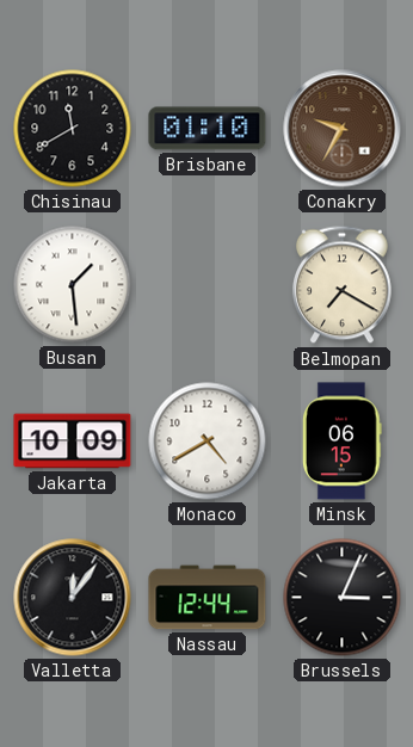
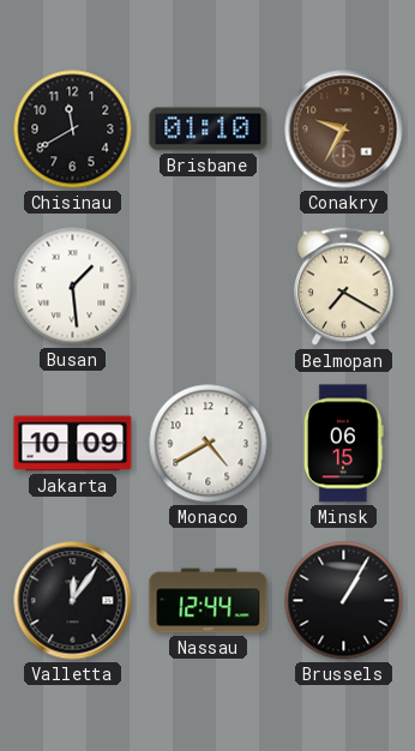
Brussels: 3:04 -> 1:05 (344, 601)
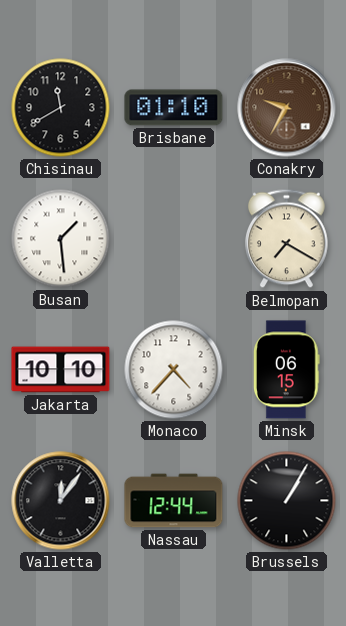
Jakarta: 10:09 -> 10:10 (61, 370)
Monaco: 4:40 -> 4:37 (174, 370)
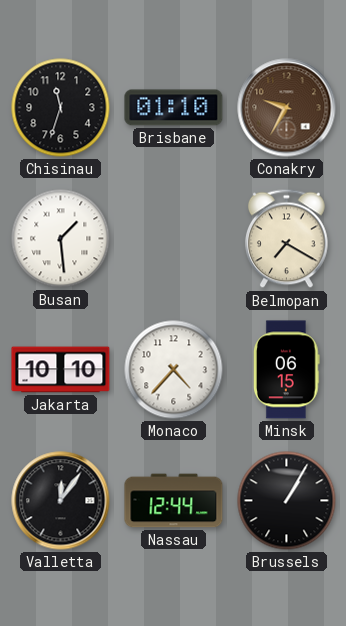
Chisinau: 11:40 -> 11:33 (61, 108)
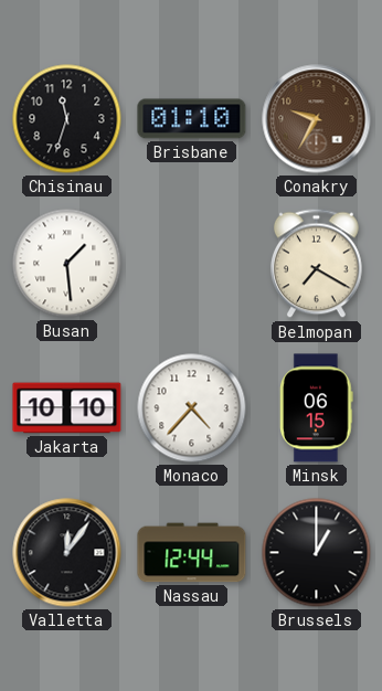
Brussels: 1:05 -> 1:00 (317, 553)
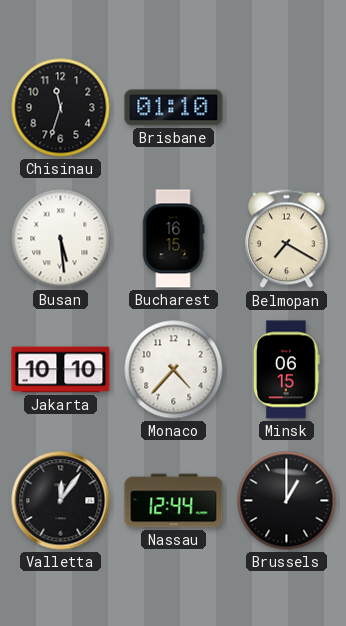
Conakry: 9:35 -> none (317, 119)
Busan: 1:29 -> 5:29 (61, 239)
Bucharest: none -> 16:15 (173, 239)
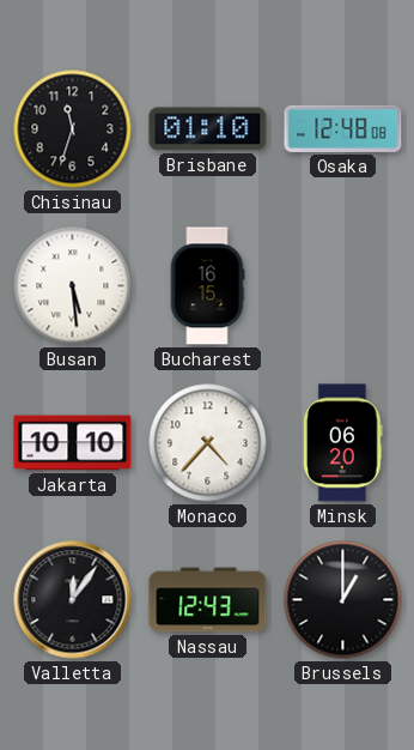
Osaka: none -> 12:48 (343, 128)
Belmopan: 7:20 -> none (286, 239)
Minsk: 06:15 -> 06:20 (342, 443)
Nassau: 12:44 -> 12:43 (208, 600)
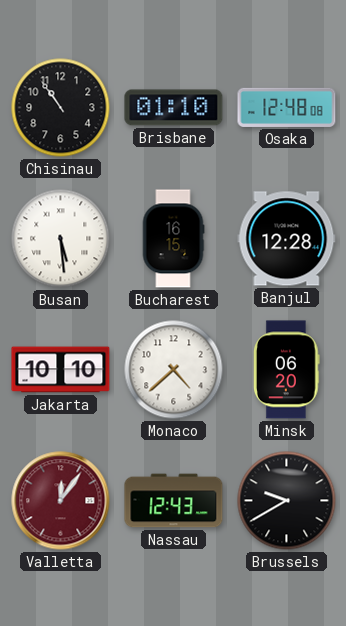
Chisinau: 11:33 -> 10:54 (61, 108)
Banjul: none -> 12:28 (287, 239)
Monaco: 4:37 -> 4:38 (174, 370)
Valletta dial: black -> burgundy (61, 501)
Brussels: 1:00 -> 9:40 (287, 501)
